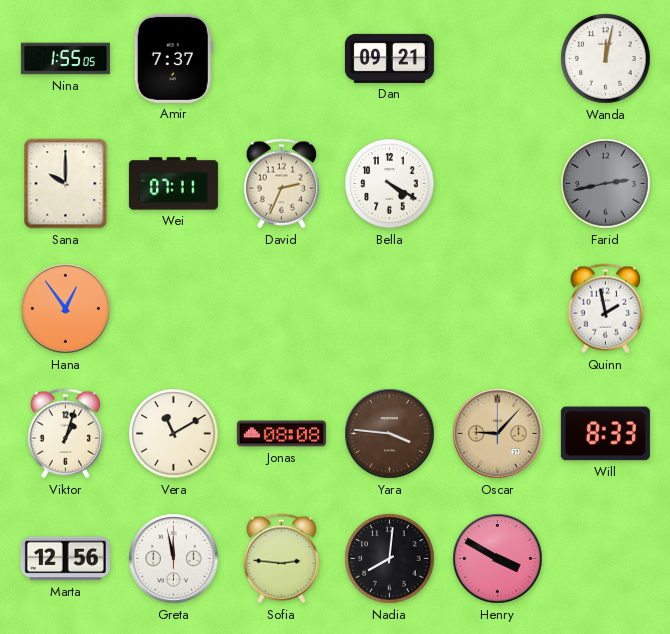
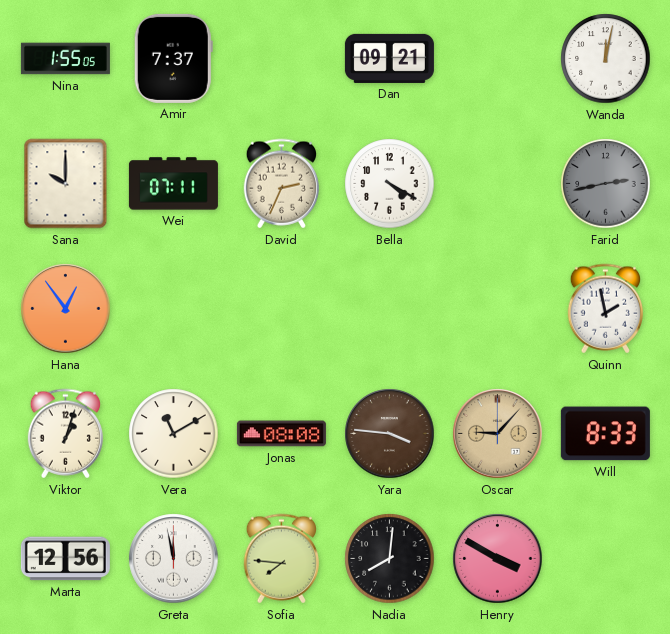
Sofia: 2:46 -> 7:46 (281, 559)
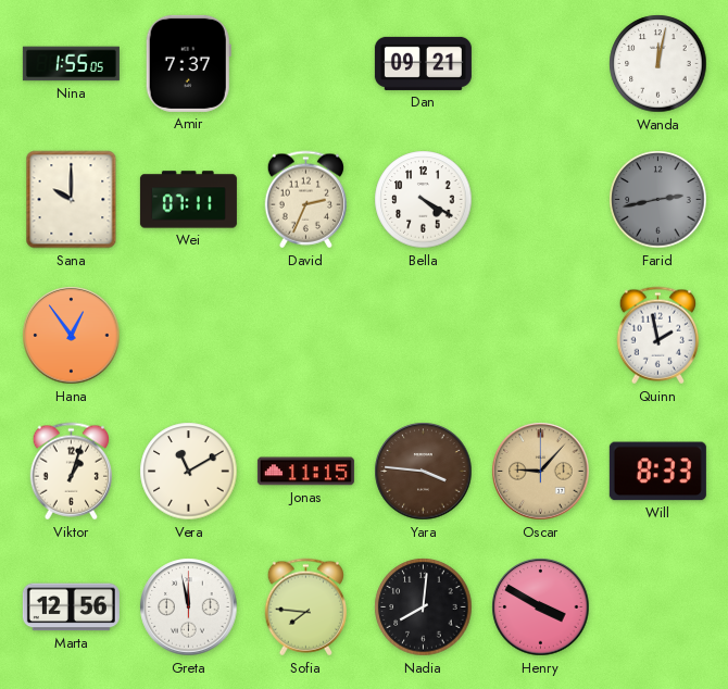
Jonas: 08:08 -> 11:15 (305, 472)
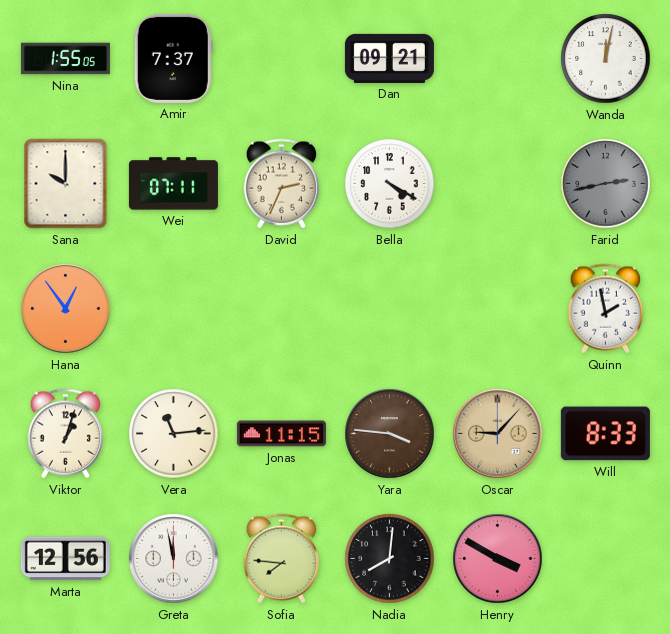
Vera: 11:10 -> 11:14 (174, 434)
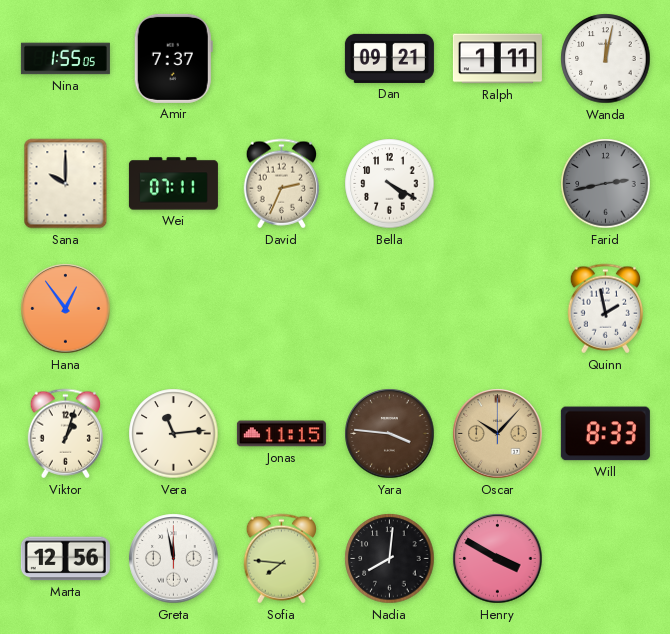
Ralph: none -> 1:11 (497, 59)
Oscar: 9:07 -> 10:07 (498, 434)
